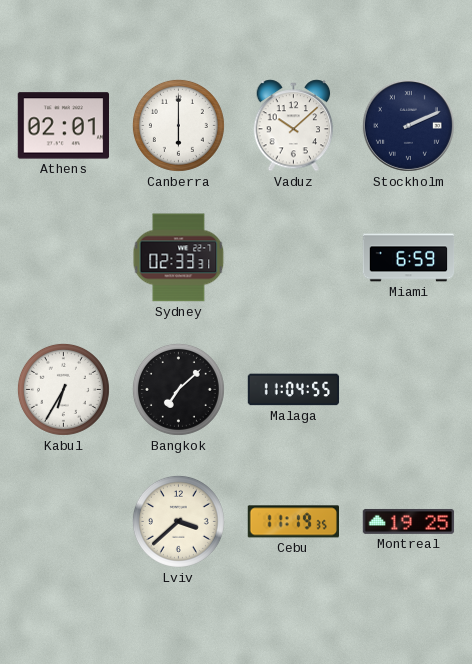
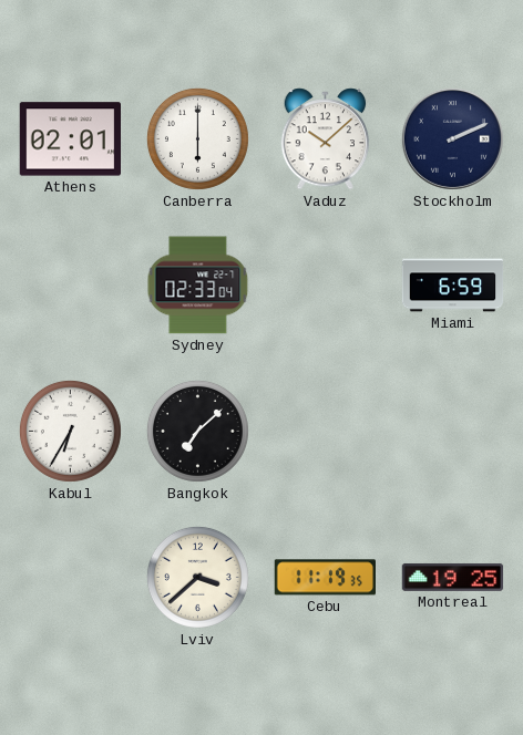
Sydney: 02:33:31 -> 02:33:04 (198, 286)
Malaga: 11:04 -> none (294, 390)
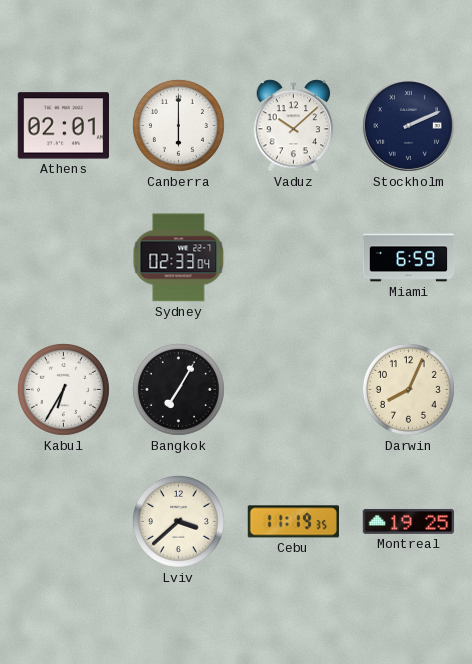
Bangkok: 7:08 -> 7:05 (178, 389)
Darwin: none -> 8:04 (408, 389)
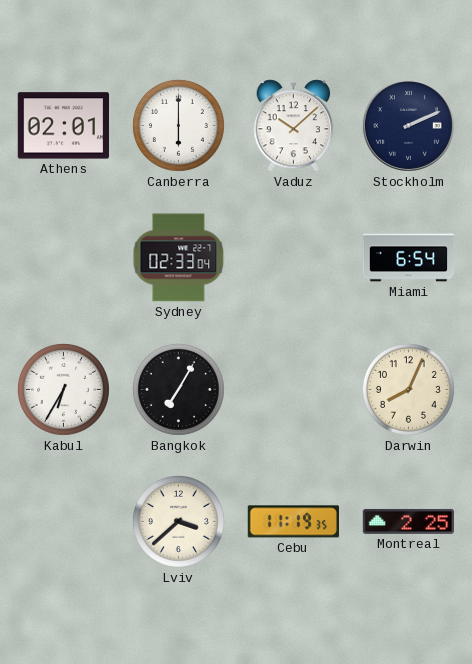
Miami: 6:59 -> 6:54 (409, 258)
Montreal: 19:25 -> 2:25 (409, 521)
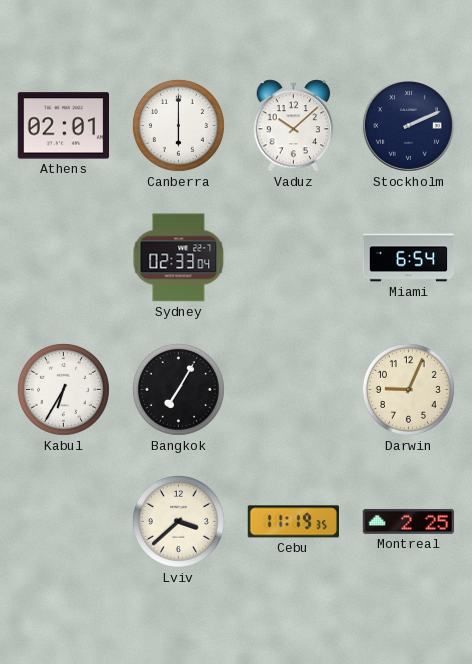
Darwin: 8:04 -> 9:04 (408, 389)
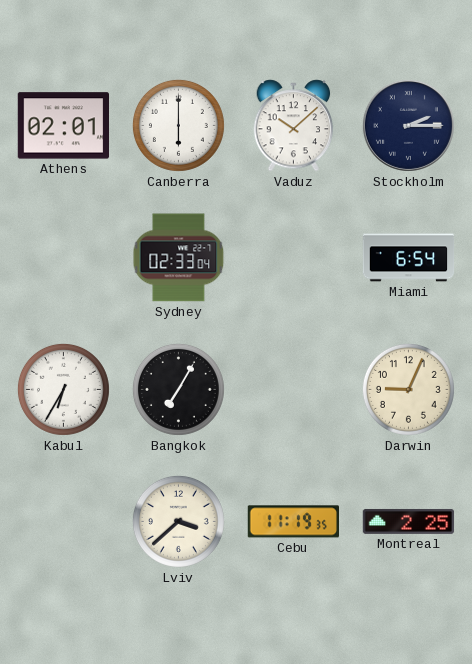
Stockholm: 2:11 -> 2:15 (408, 125)
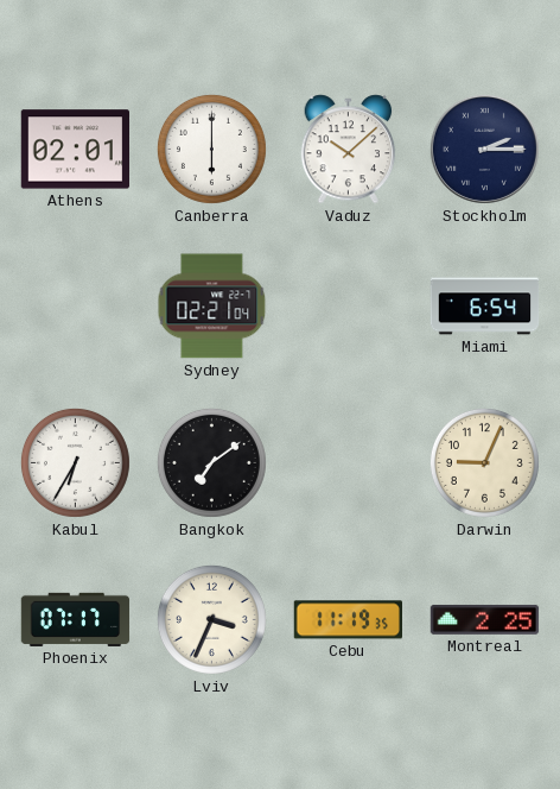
Sydney: 02:33 -> 02:21 (212, 307)
Bangkok: 7:05 -> 7:09 (211, 462)
Phoenix: none -> 07:17 (76, 619)
Lviv: 3:38 -> 3:34 (211, 619)
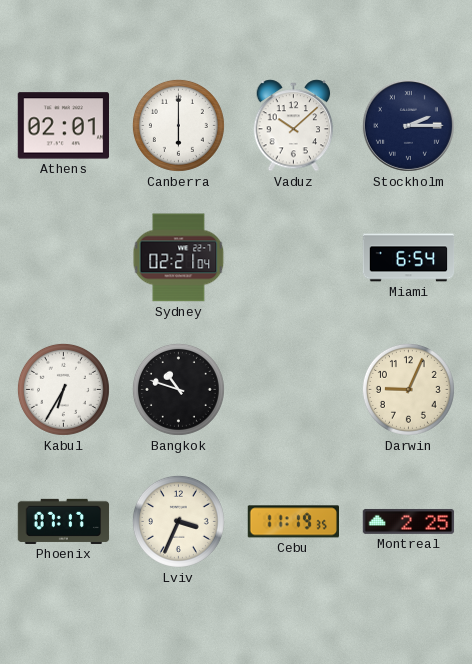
Bangkok: 7:09 -> 10:48 (178, 389)
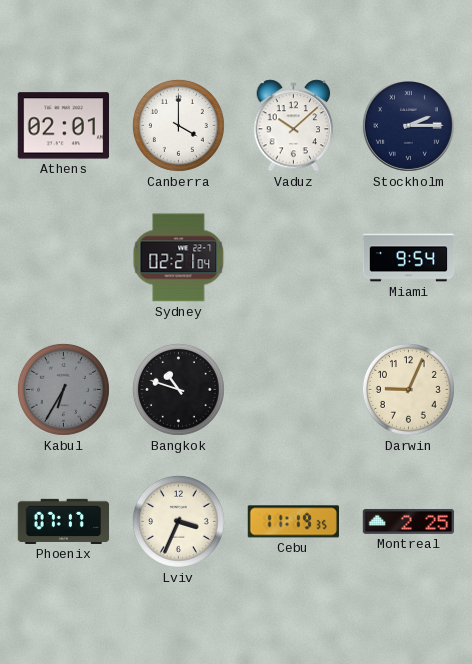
Canberra: 6:00 -> 4:00 (178, 125)
Miami: 6:54 -> 9:54 (409, 258)
Kabul dial: white -> grey (63, 389)
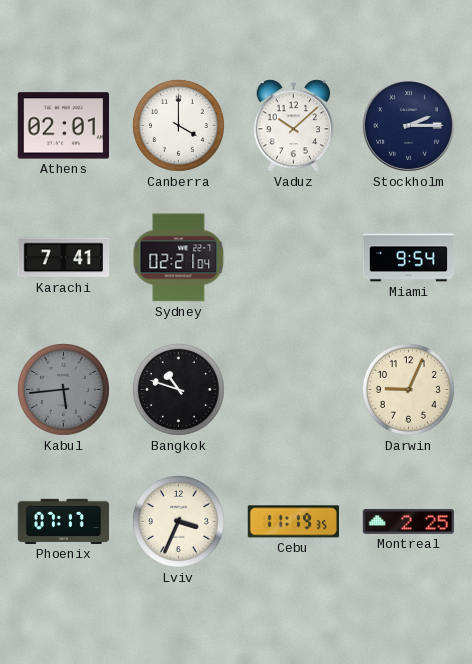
Karachi: none -> 7:41 (64, 258)
Kabul: 6:35 -> 5:44 (63, 389)
